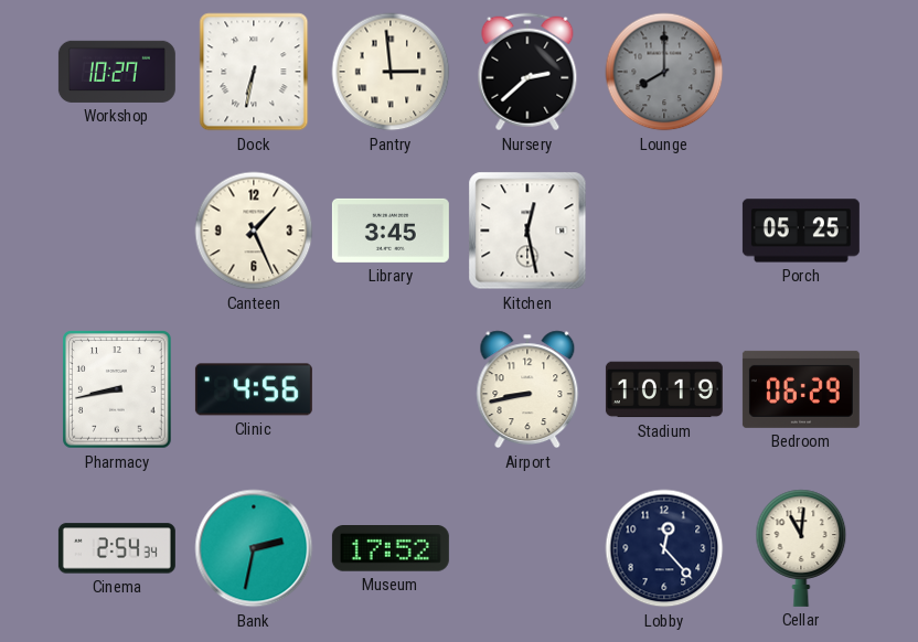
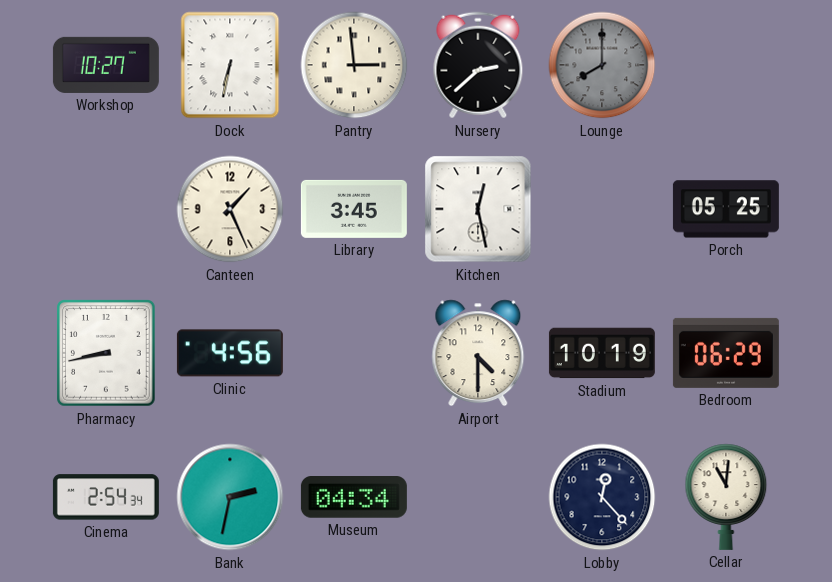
Airport: 8:43 -> 4:30 (478, 353)
Museum: 17:52 -> 04:34 (354, 498)
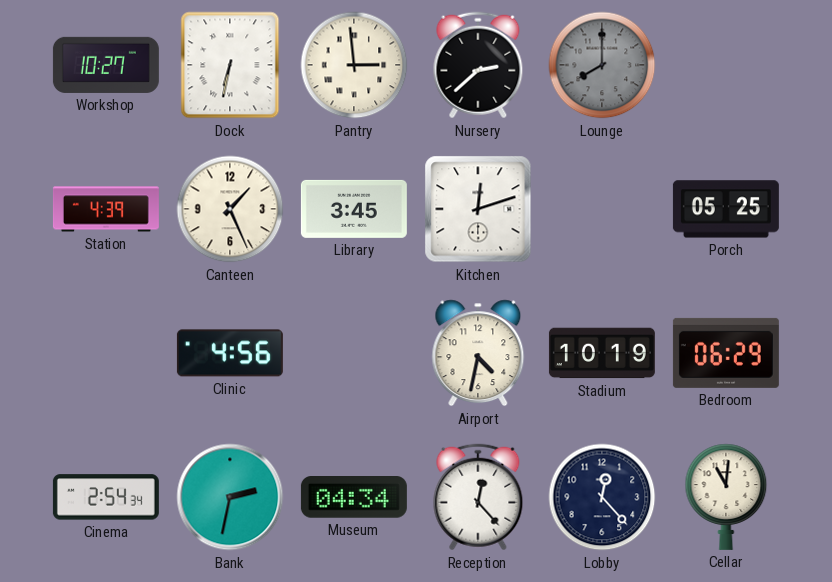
Station: none -> 4:39 (106, 209)
Kitchen: 12:28 -> 12:12 (478, 209)
Pharmacy: 8:43 -> none (107, 353)
Airport: 4:30 -> 4:32 (478, 353)
Reception: none -> 12:23 (478, 497)
